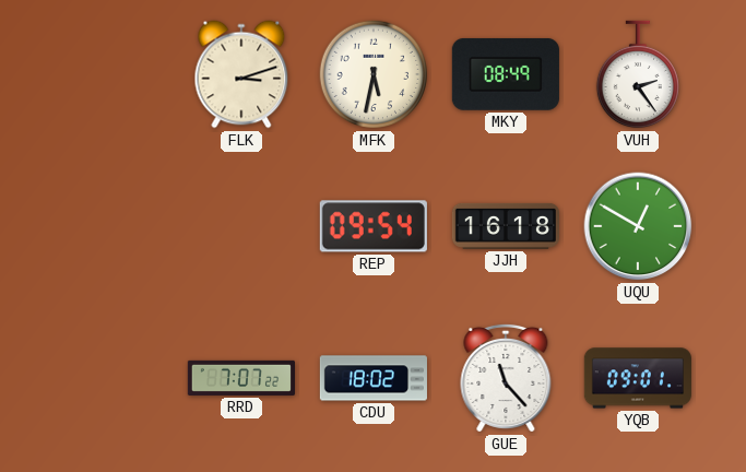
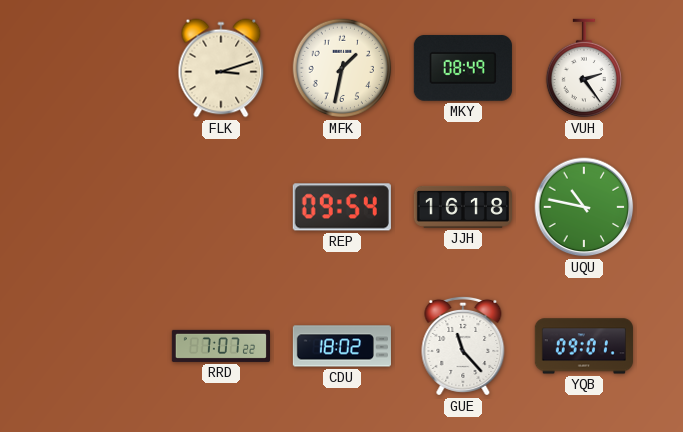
MFK: 5:32 -> 1:32 (342, 68)
UQU: 12:50 -> 10:47 (584, 207)
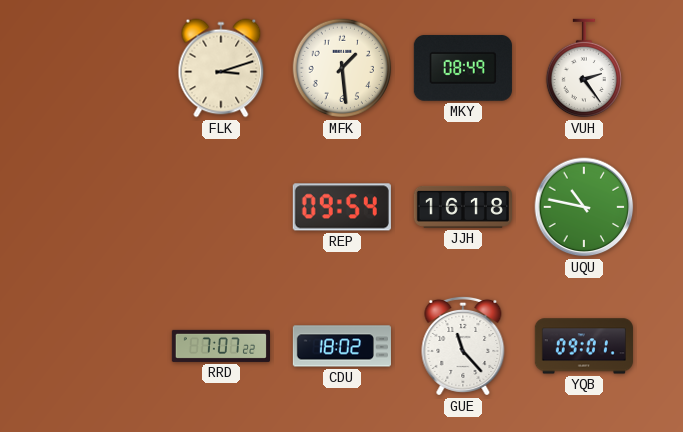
MFK: 1:32 -> 1:29 (342, 68)
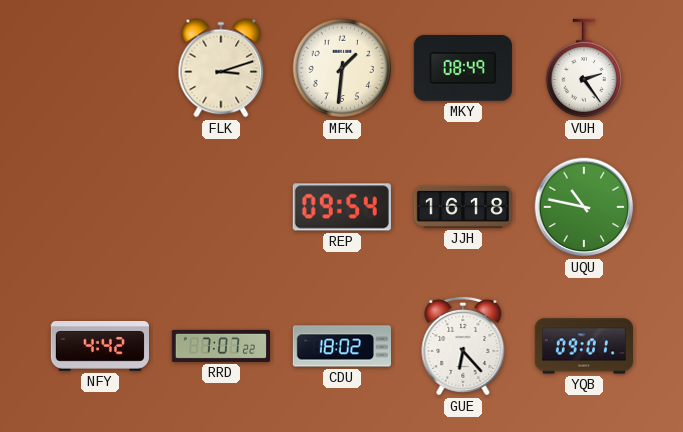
MFK: 1:29 -> 1:31 (342, 68)
NFY: none -> 4:42 (99, 347)
GUE: 11:23 -> 6:23 (463, 346)
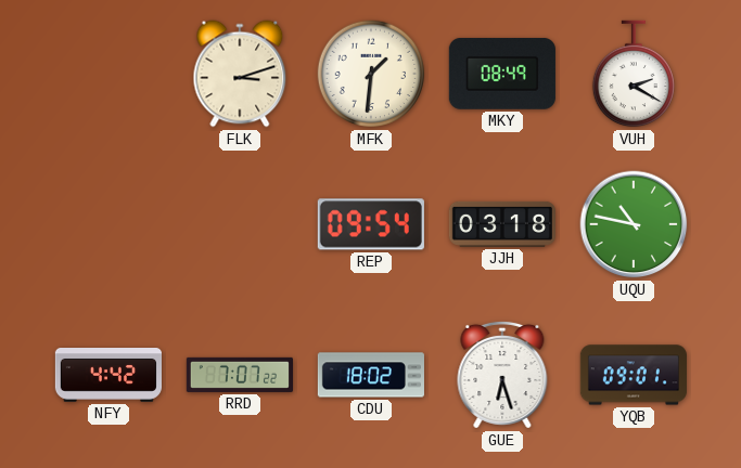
VUH: 2:24 -> 2:20 (633, 74)
JJH: 16:18 -> 03:18 (501, 224)
GUE: 6:23 -> 6:27 (502, 375)
